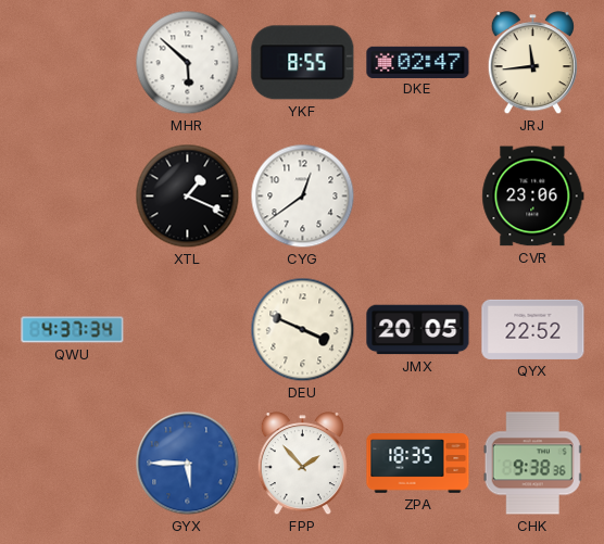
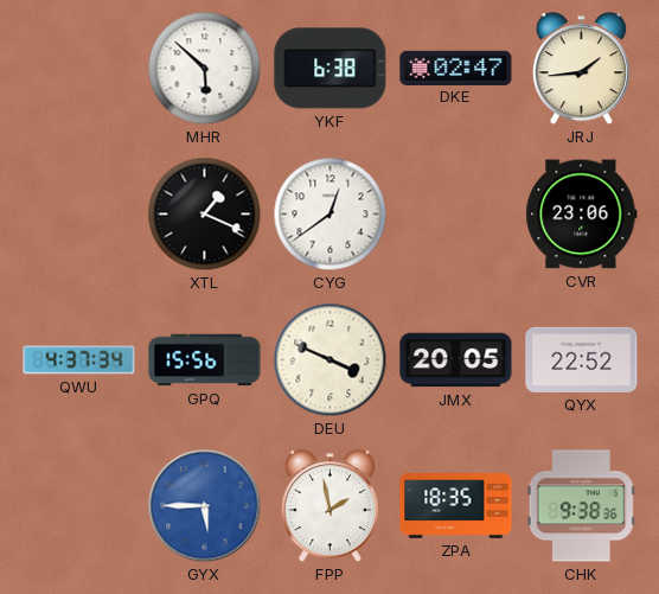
YKF: 8:55 -> 6:38 (331, 69)
JRJ: 11:44 -> 1:44 (581, 69)
GPQ: none -> 15:56 (205, 360)
FPP: 1:53 -> 1:58 (329, 506)
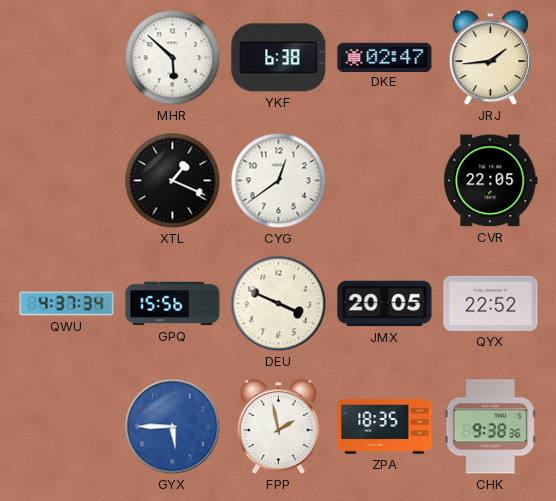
CVR: 23:06 -> 22:05 (491, 181)
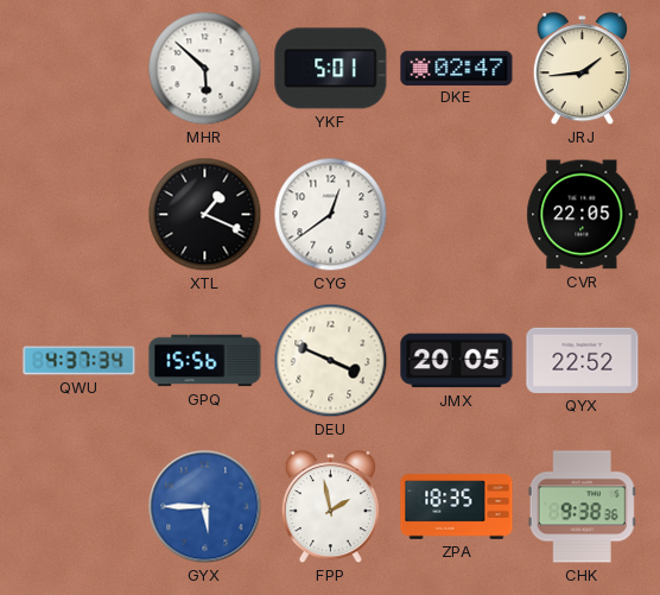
YKF: 6:38 -> 5:01 (331, 69)
